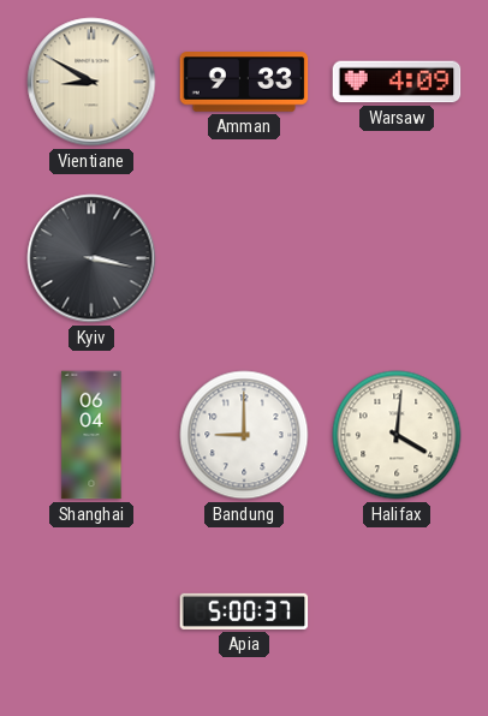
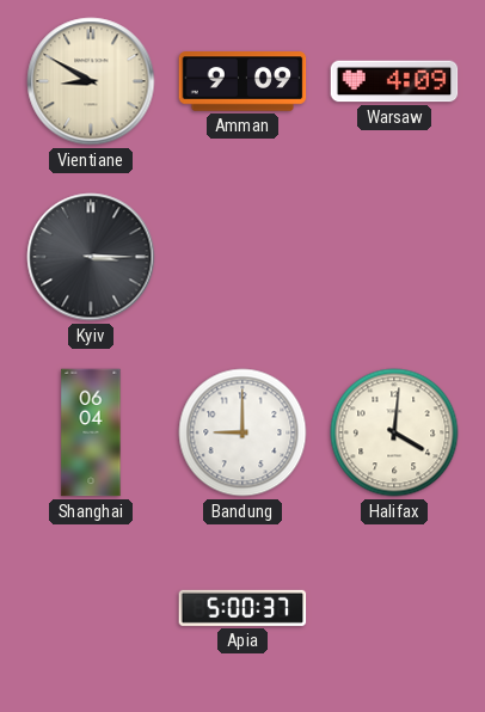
Amman: 9:33 -> 9:09 (242, 81)
Kyiv: 3:17 -> 3:15 (91, 257)
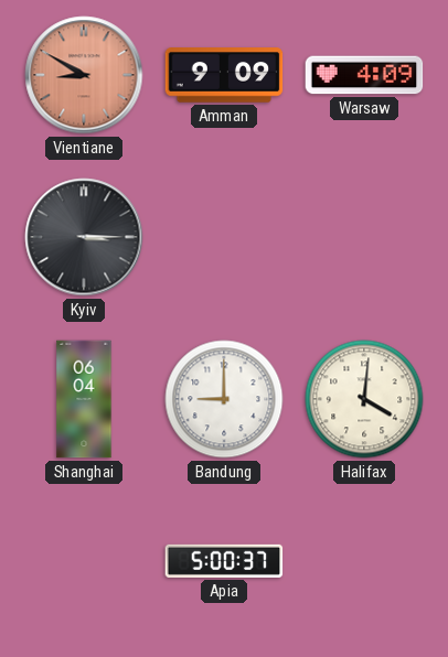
Vientiane dial: cream -> salmon (84, 75)
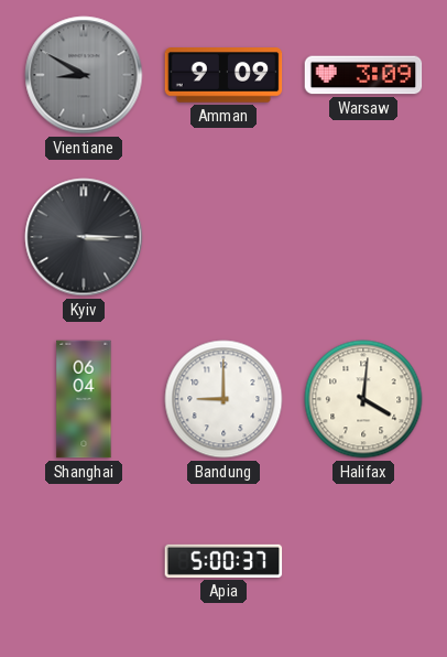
Vientiane dial: salmon -> grey (84, 75)
Warsaw: 4:09 -> 3:09 (363, 75)
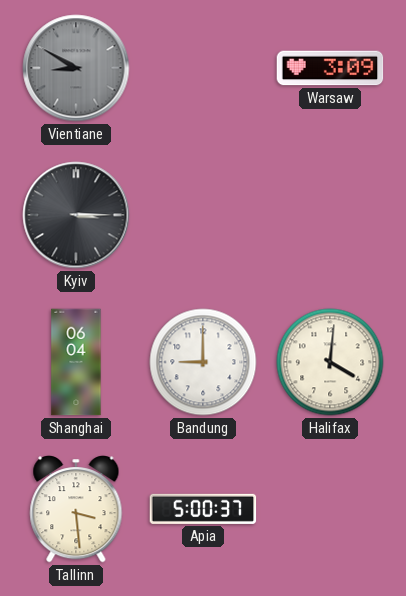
Amman: 9:09 -> none (223, 75)
Tallinn: none -> 3:29 (76, 509)
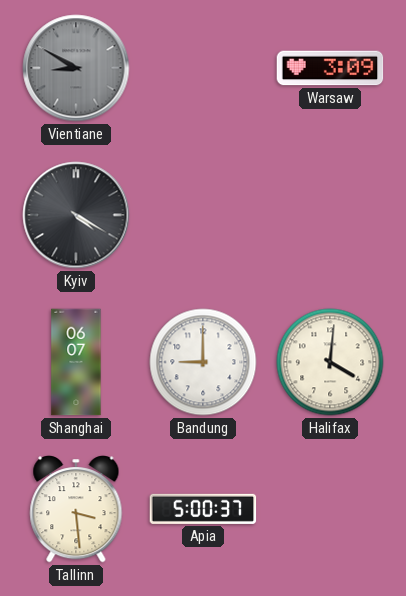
Kyiv: 3:15 -> 4:20 (76, 215)
Shanghai: 06:04 -> 06:07 (76, 362)
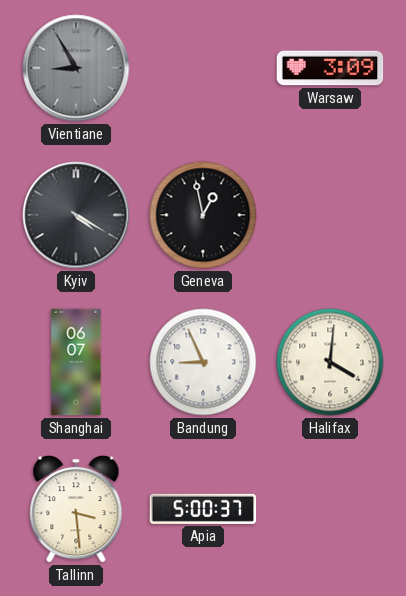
Vientiane: 8:50 -> 8:55 (76, 68)
Geneva: none -> 12:58 (203, 215)
Bandung: 9:00 -> 8:56 (203, 362)
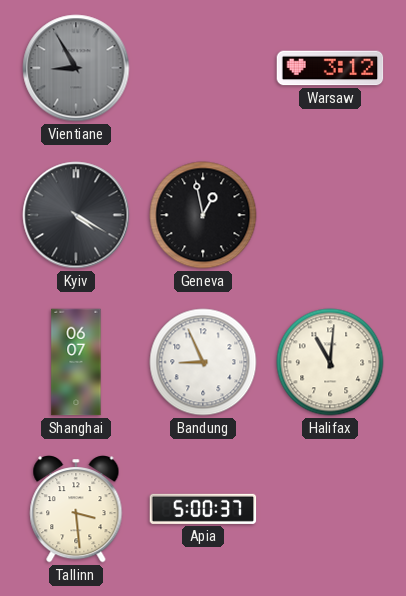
Warsaw: 3:09 -> 3:12 (330, 68)
Halifax: 4:01 -> 11:01 (330, 362)
